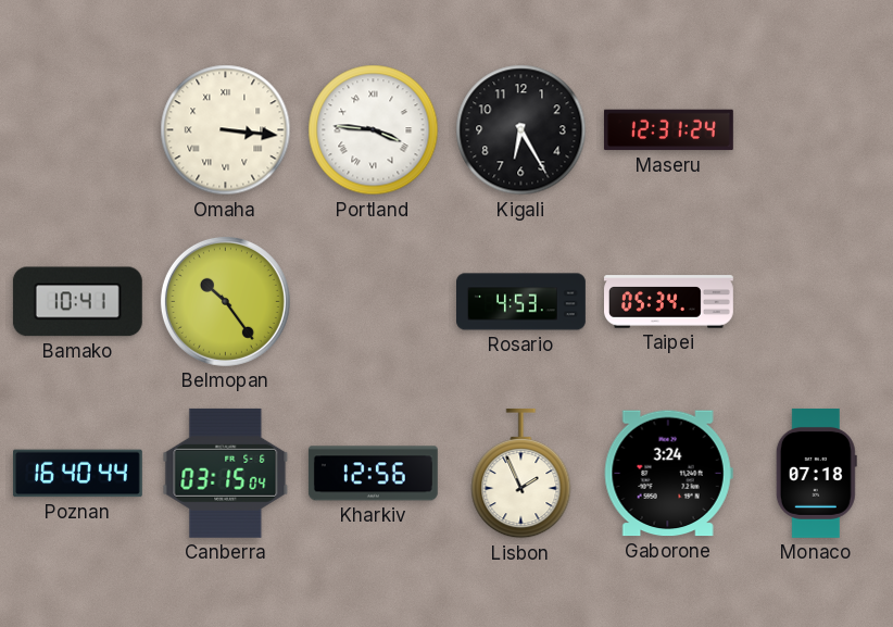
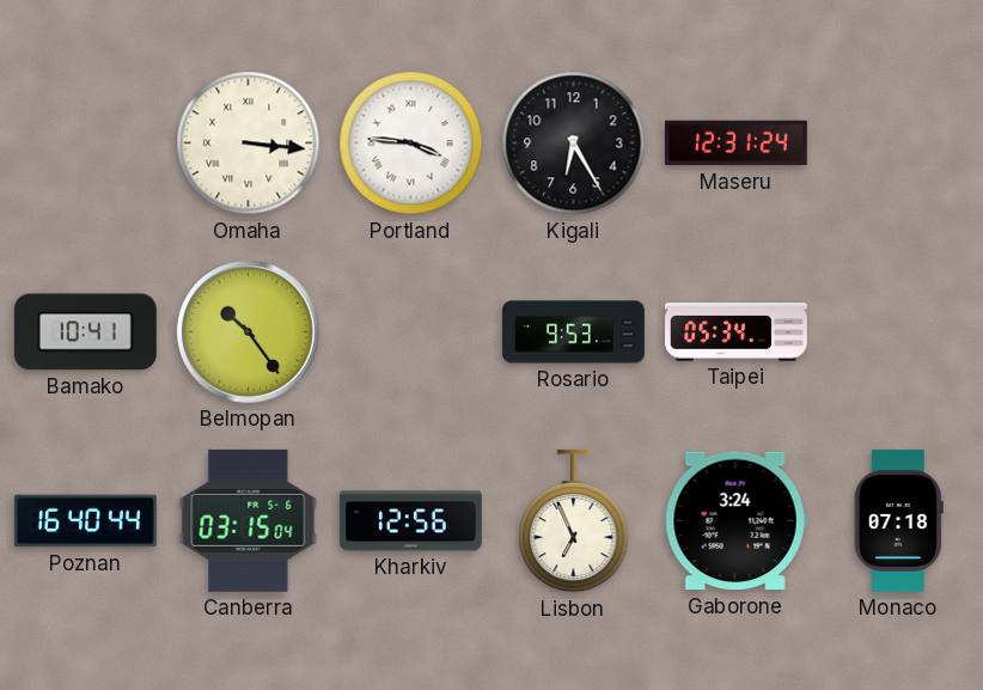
Rosario: 4:53 -> 9:53 (574, 332)
Lisbon: 1:56 -> 6:56 (574, 521)
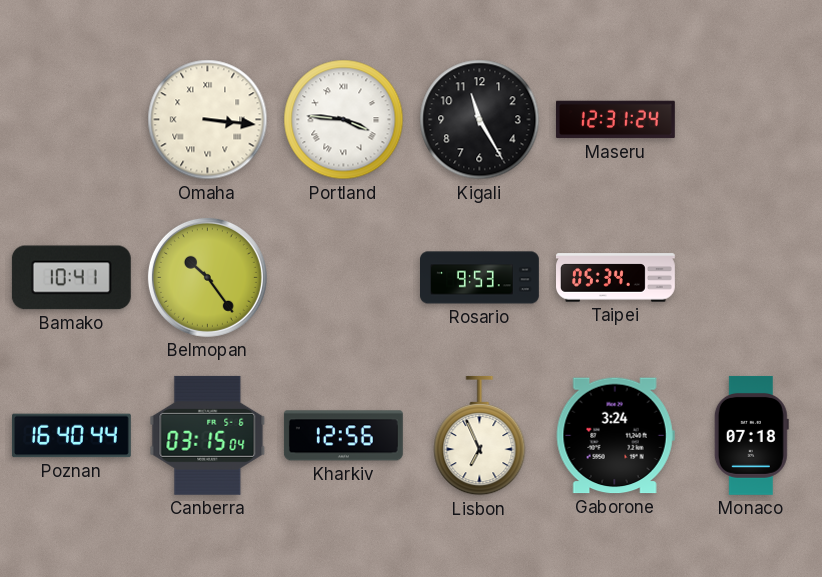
Kigali: 6:25 -> 11:25 (480, 120)
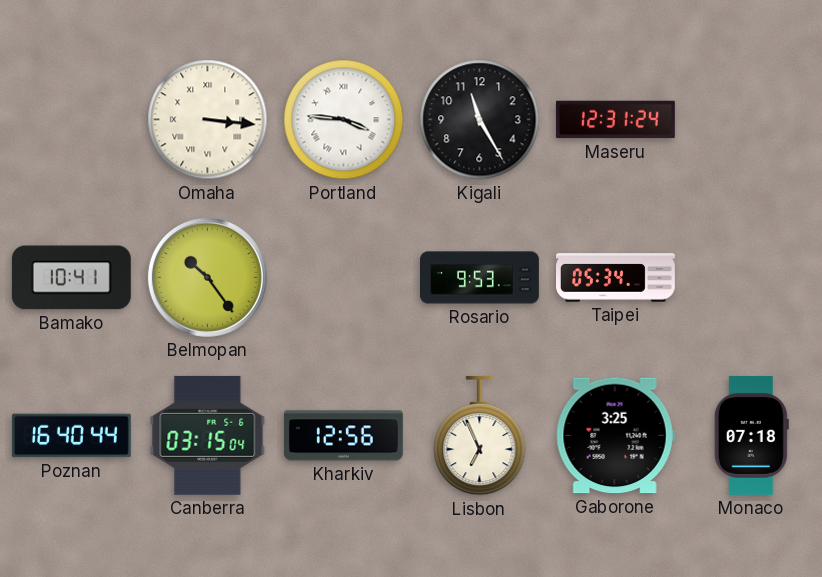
Gaborone: 3:24 -> 3:25 (615, 436)
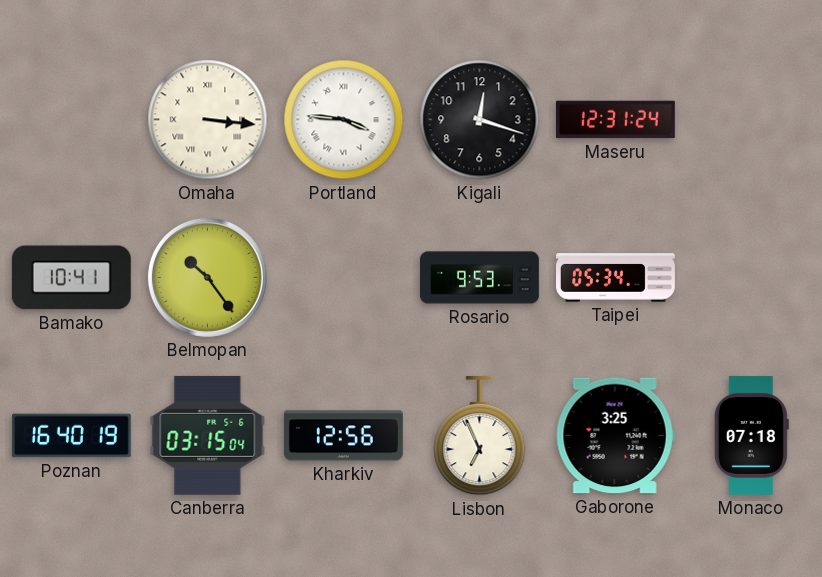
Kigali: 11:25 -> 12:18 (480, 120)
Poznan: 16:40:44 -> 16:40:19 (71, 436)
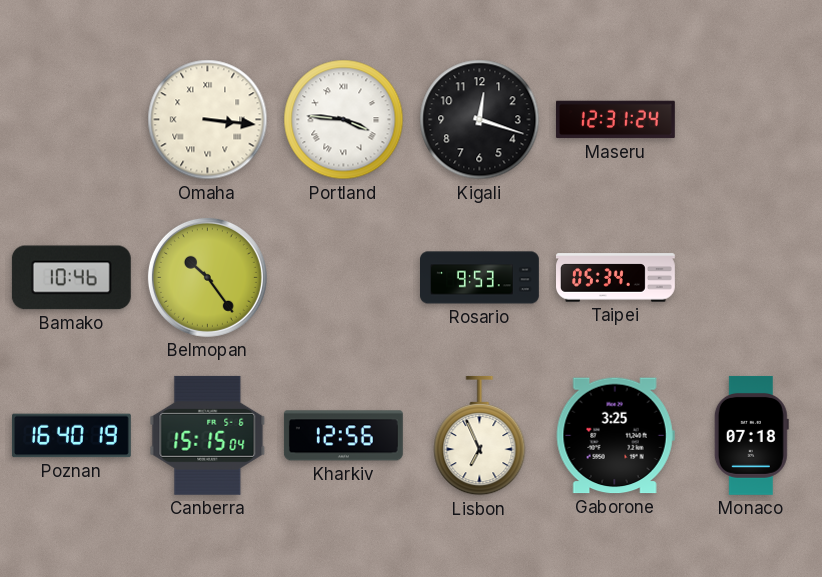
Bamako: 10:41 -> 10:46 (71, 278)
Canberra: 03:15 -> 15:15 (208, 435)
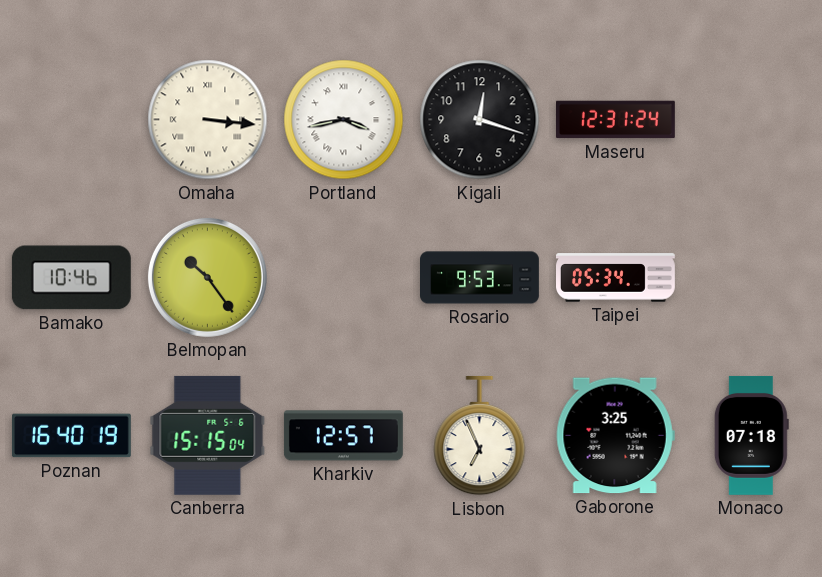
Portland: 3:46 -> 3:43 (344, 120)
Kharkiv: 12:56 -> 12:57 (343, 436)
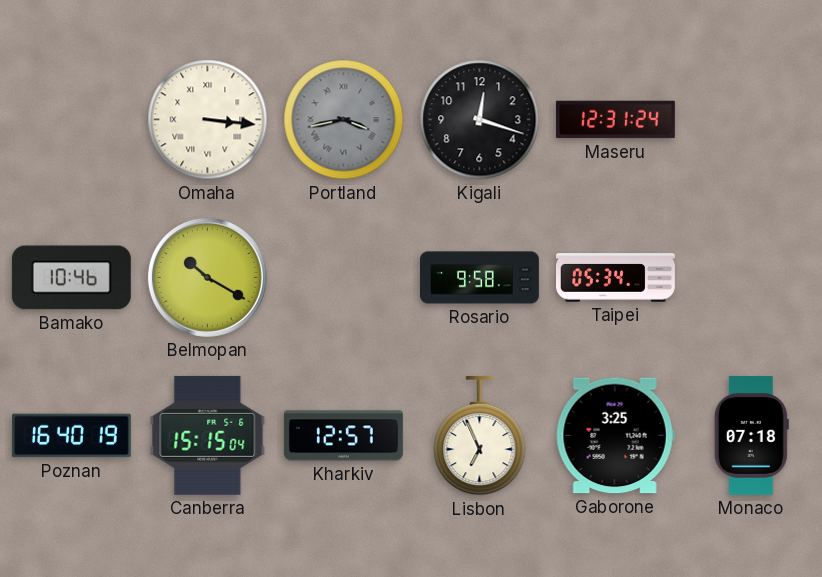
Portland dial: white -> grey (344, 120)
Belmopan: 10:24 -> 10:20 (207, 277)
Rosario: 9:53 -> 9:58 (480, 278)
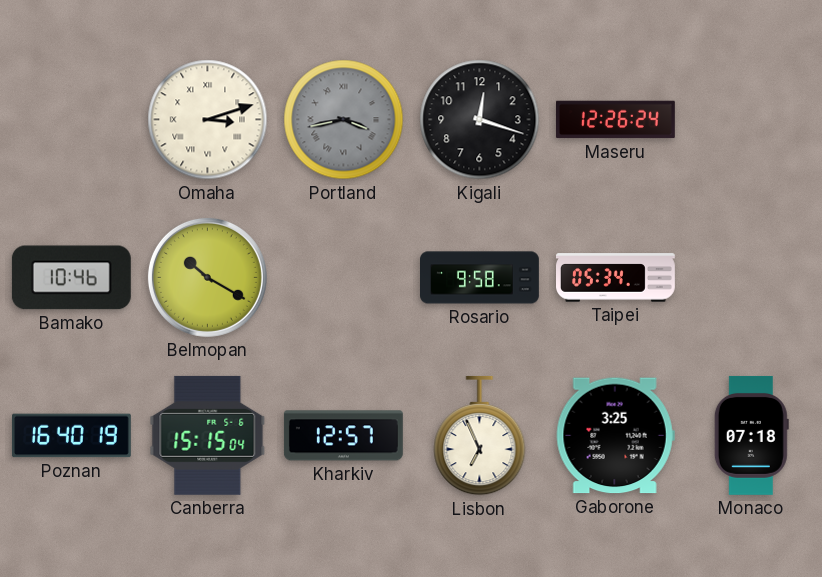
Omaha: 3:16 -> 3:12 (208, 120)
Maseru: 12:31 -> 12:26 (615, 120)
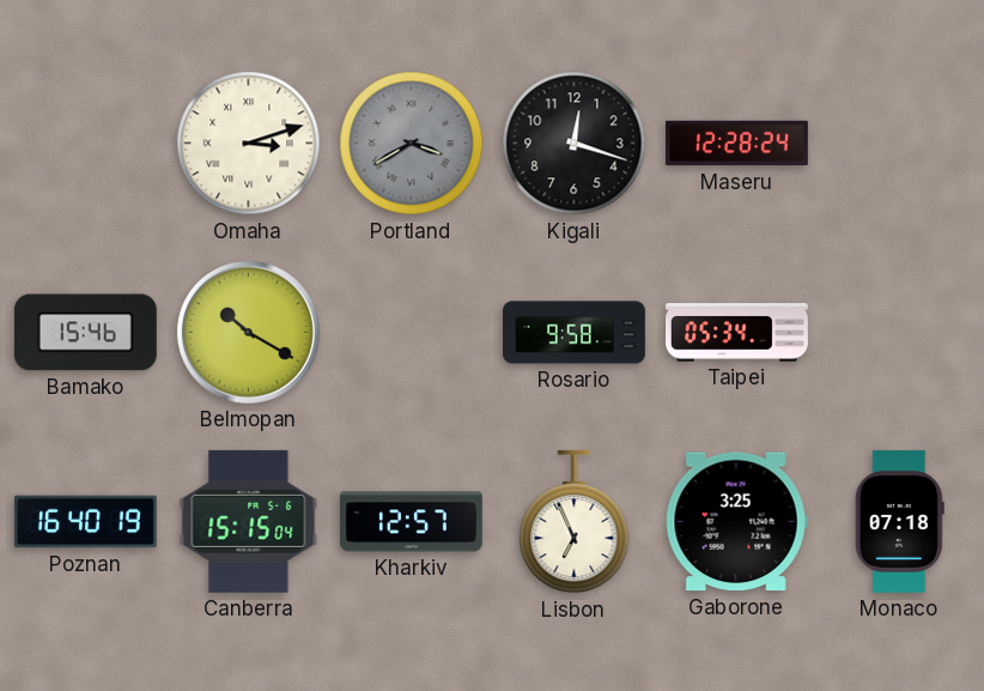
Portland: 3:43 -> 3:40 (412, 144)
Maseru: 12:26 -> 12:28 (736, 144)
Bamako: 10:46 -> 15:46 (85, 333)
